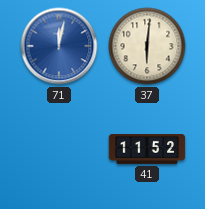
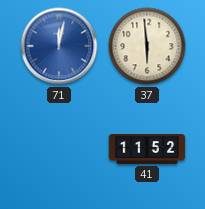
37: 6:01 -> 5:59 (147, 46)
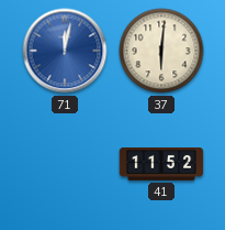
37: 5:59 -> 6:01 (161, 51)
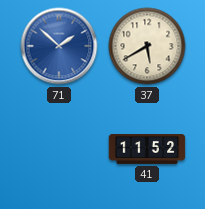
71: 12:02 -> 1:52 (59, 46)
37: 6:01 -> 5:40 (147, 46)
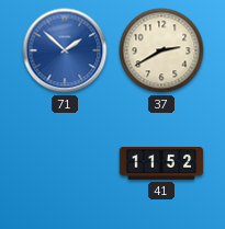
37: 5:40 -> 2:40 (161, 50)
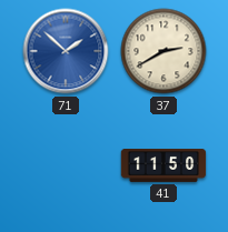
41: 11:52 -> 11:50 (163, 167)
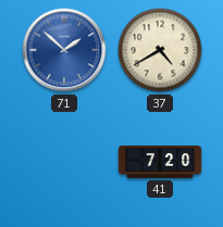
37: 2:40 -> 4:40 (160, 50)
41: 11:50 -> 7:20 (160, 163)
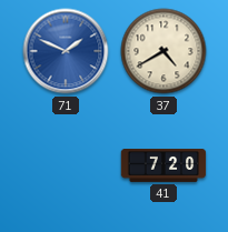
71: 1:52 -> 1:49 (66, 51)
